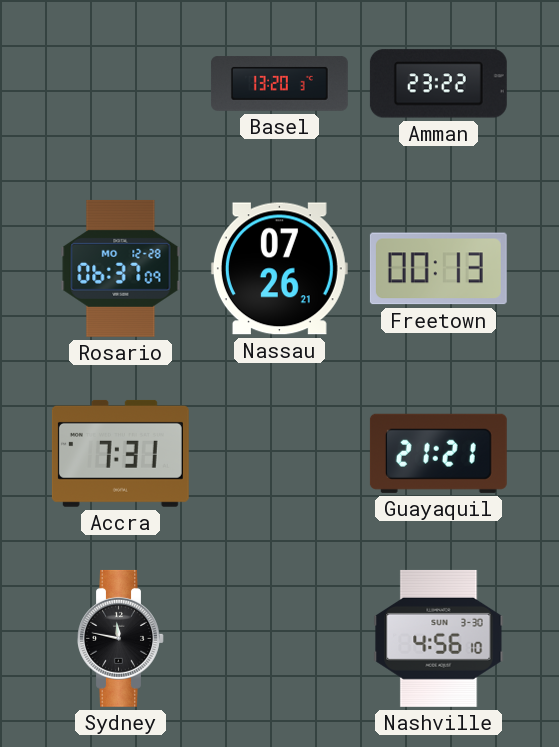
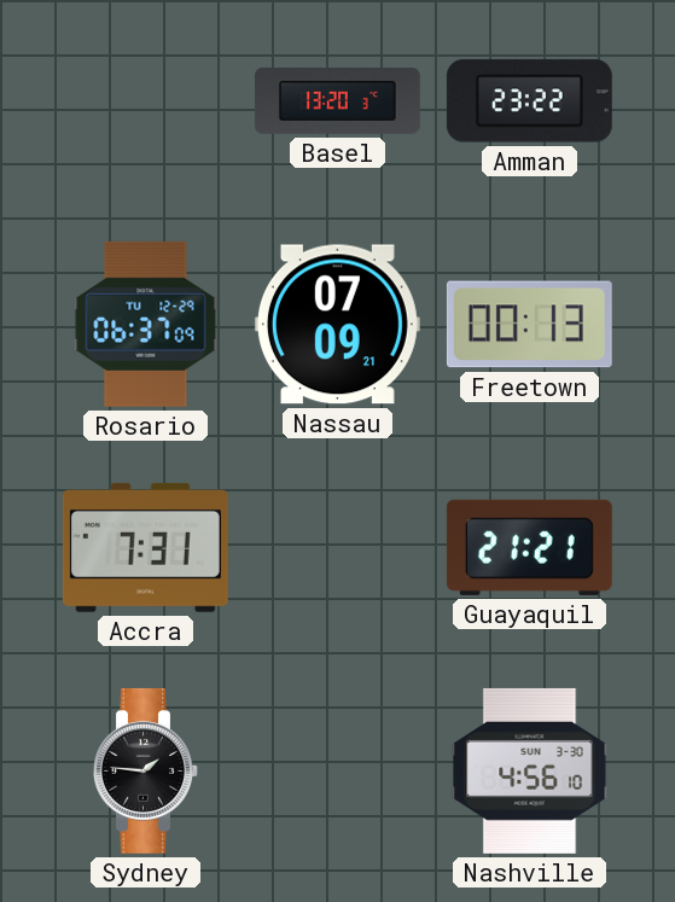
Rosario date: MO 12-28 -> TU 12-29 (146, 324)
Nassau: 07:26 -> 07:09 (337, 325)
Sydney: 11:47 -> 1:46 (146, 770)
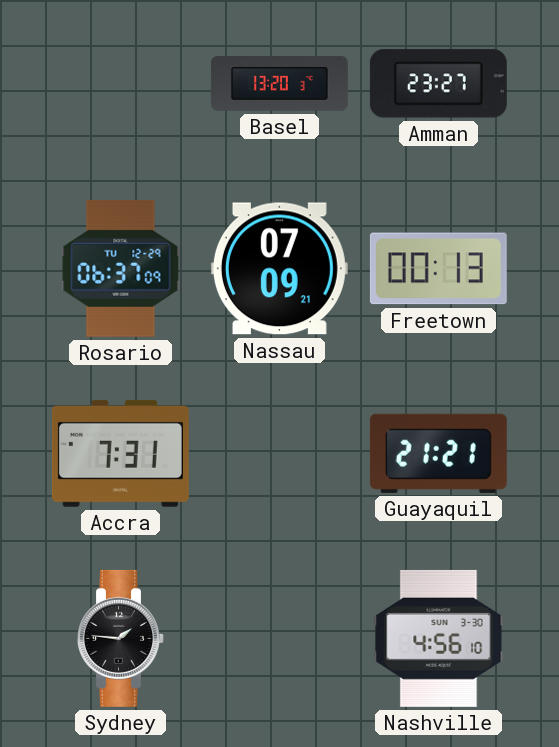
Amman: 23:22 -> 23:27 (438, 84)
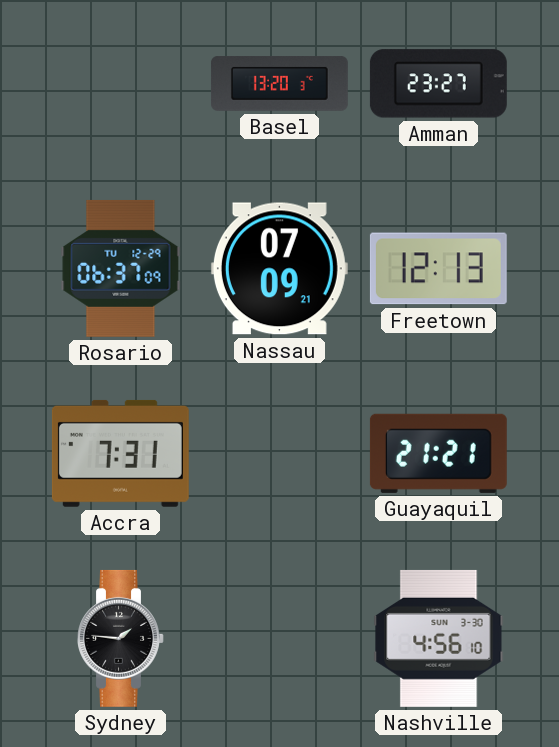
Freetown: 00:13 -> 12:13 (438, 269)
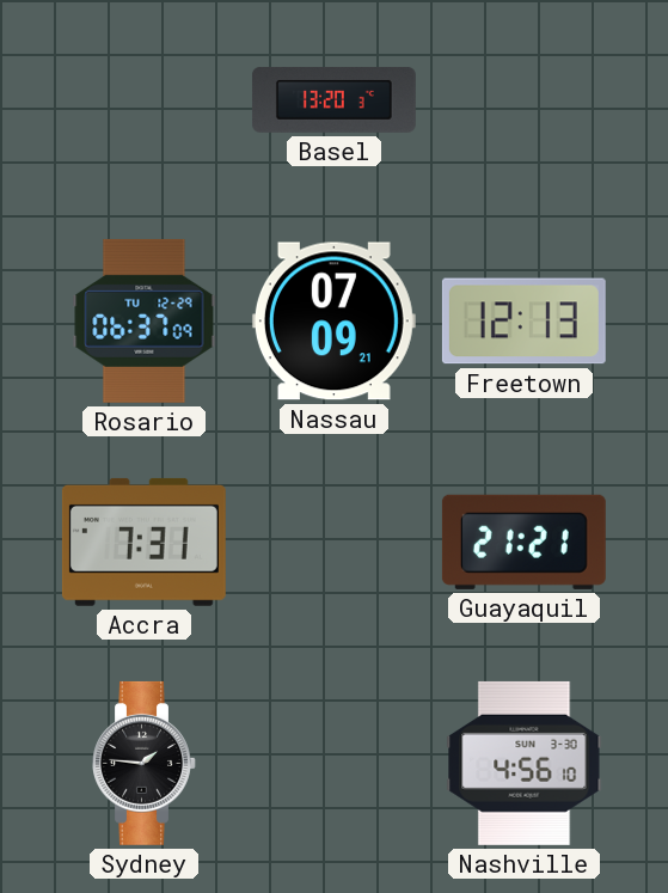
Amman: 23:27 -> none (438, 84)
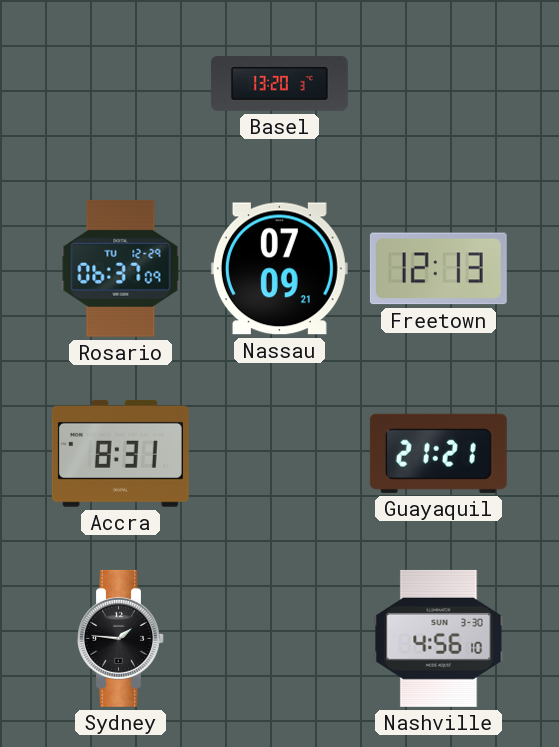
Accra: 7:31 -> 8:31 (120, 453)
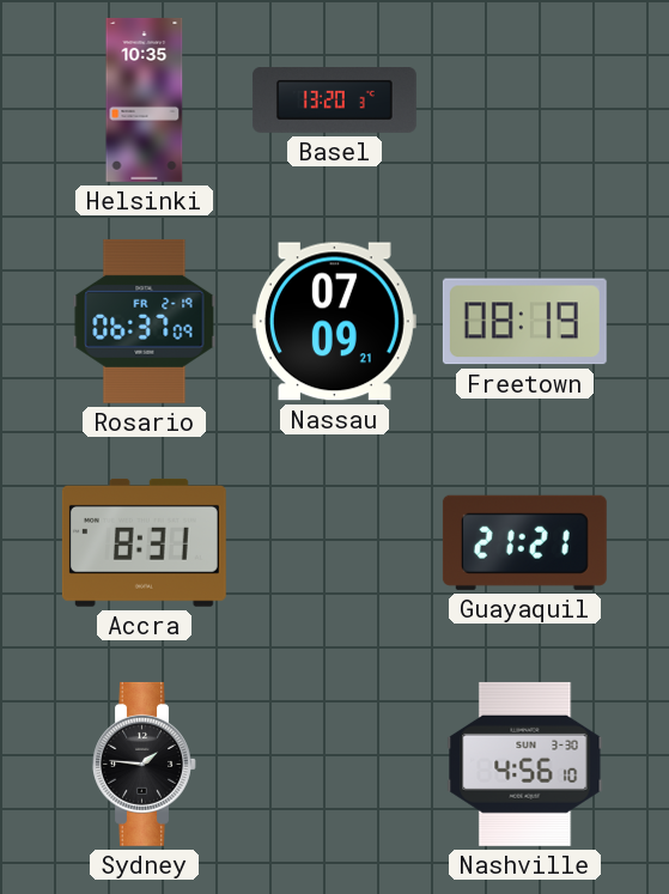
Helsinki: none -> 10:35 (145, 99)
Rosario date: TU 12-29 -> FR 2-19 (145, 321)
Freetown: 12:13 -> 08:19 (524, 322)
